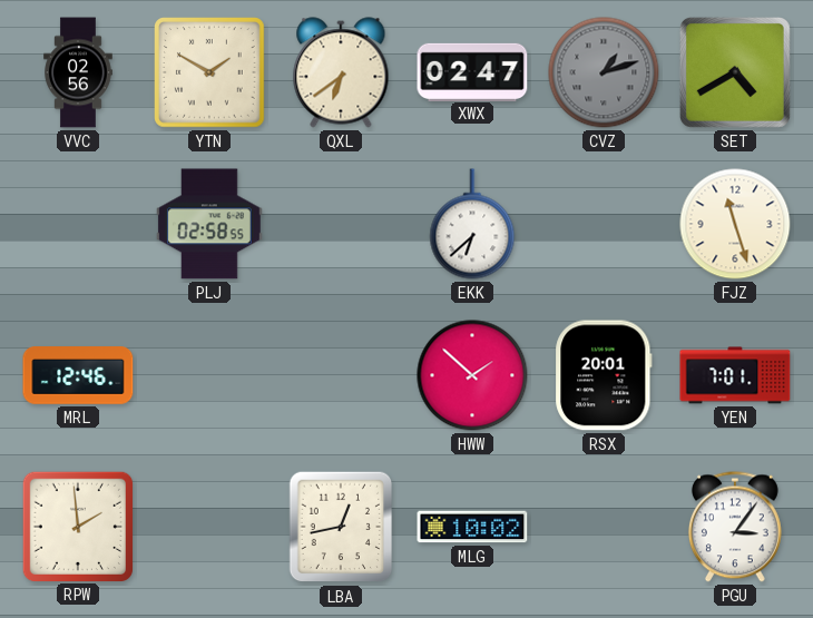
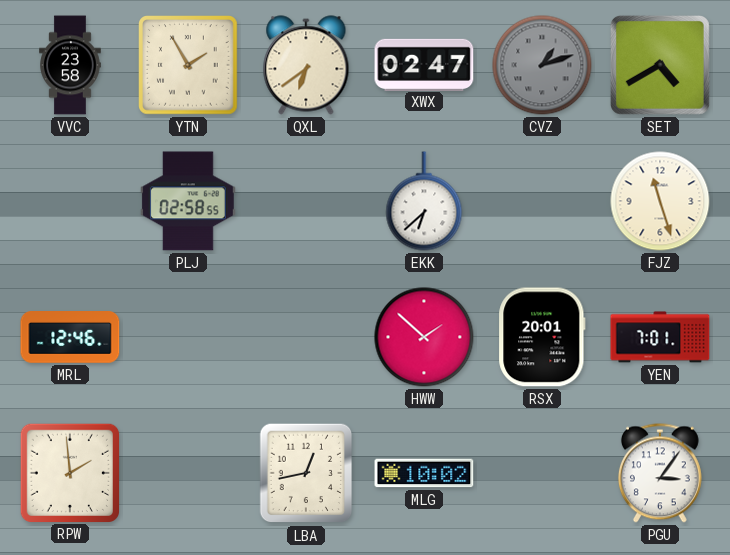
VVC: 02:56 -> 23:58 (70, 65)
YTN: 1:50 -> 1:55 (189, 66)
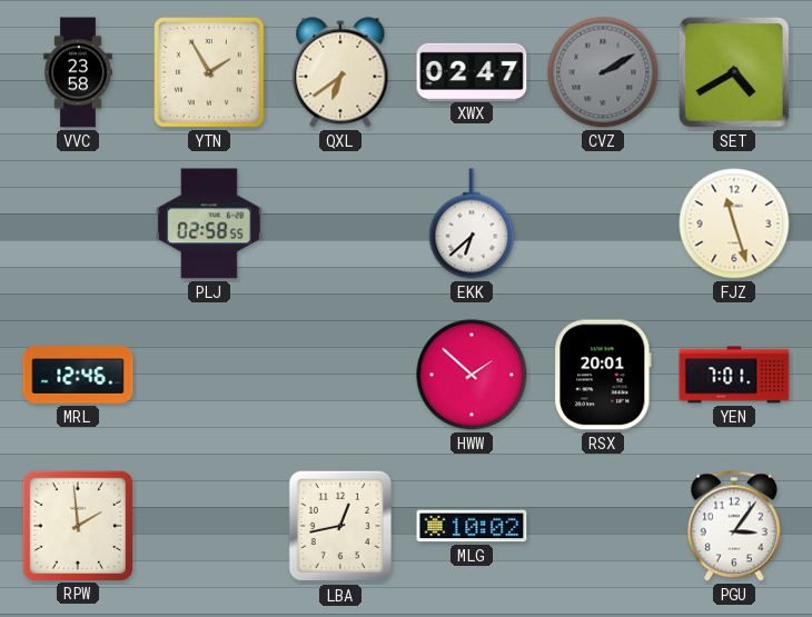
CVZ: 1:12 -> 2:10 (603, 72)
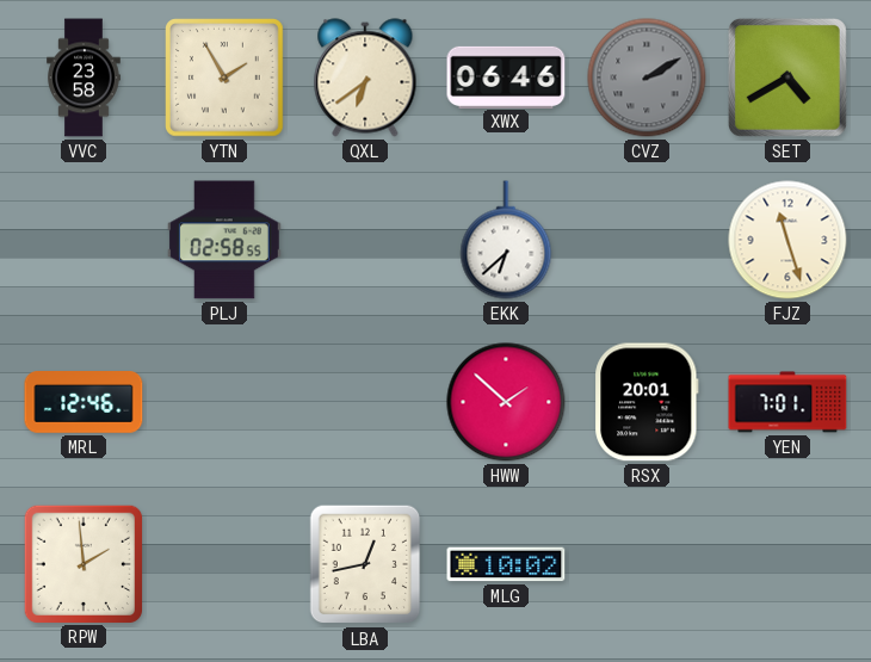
XWX: 02:47 -> 06:46 (506, 76)
PGU: 3:06 -> none (734, 526)
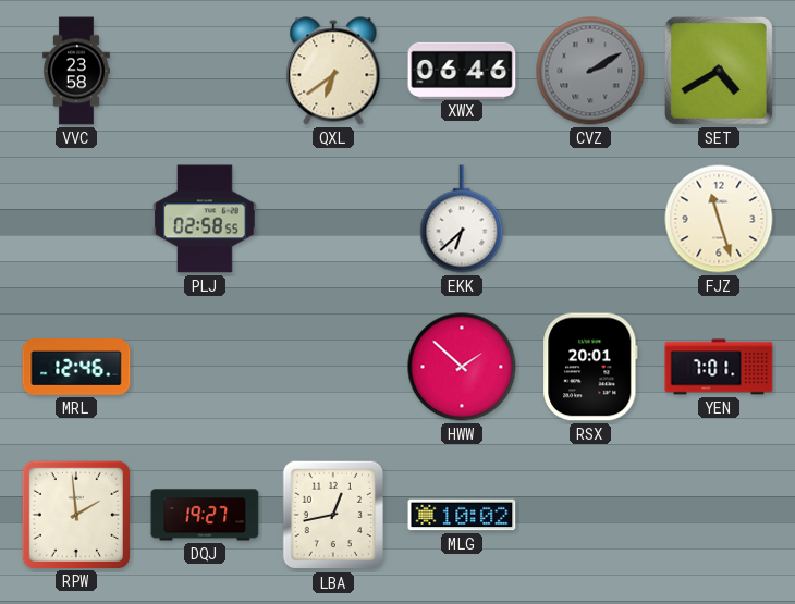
YTN: 1:55 -> none (226, 79)
DQJ: none -> 19:27 (205, 515)
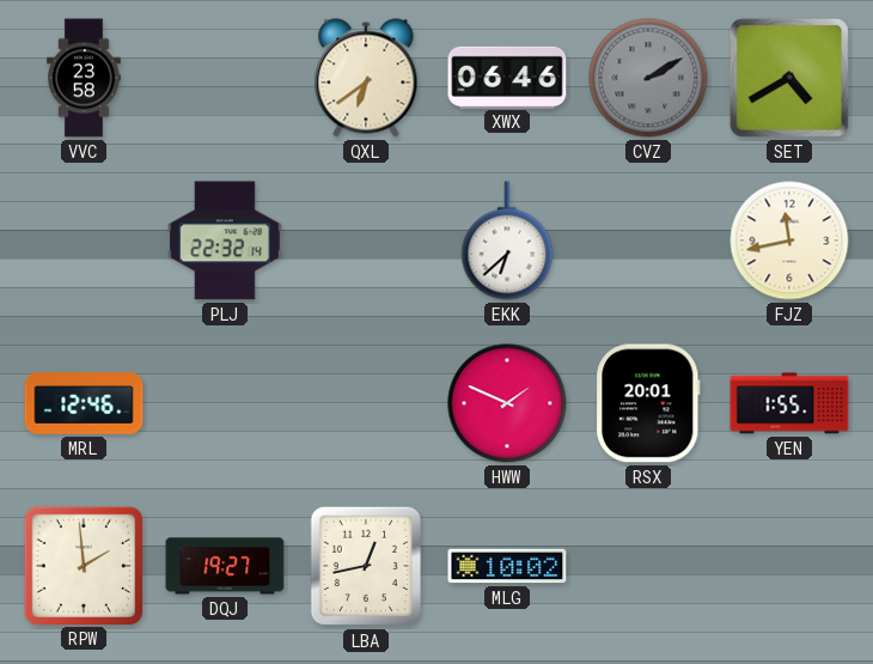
PLJ: 02:58 -> 22:32 (225, 240)
FJZ: 11:27 -> 11:43 (789, 240)
HWW: 1:52 -> 1:49 (507, 403)
YEN: 7:01 -> 1:55 (789, 403)
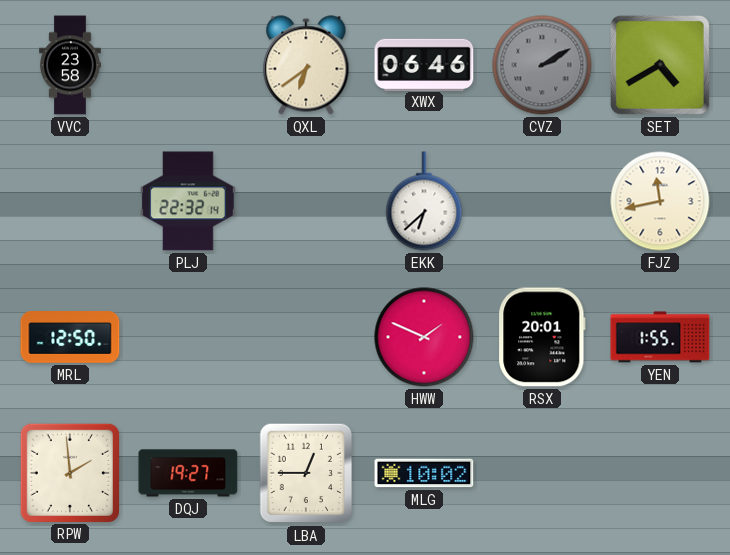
MRL: 12:46 -> 12:50 (70, 338)
LBA: 12:43 -> 12:45 (306, 473)
